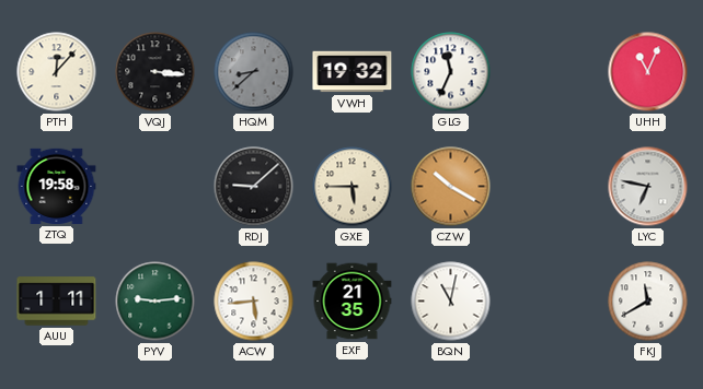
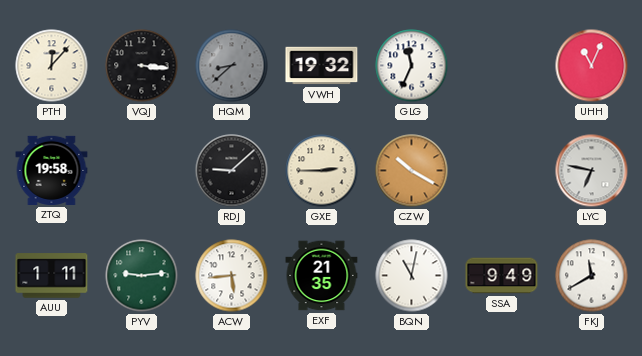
GXE: 5:45 -> 2:45 (322, 171)
SSA: none -> 9:49 (502, 276)
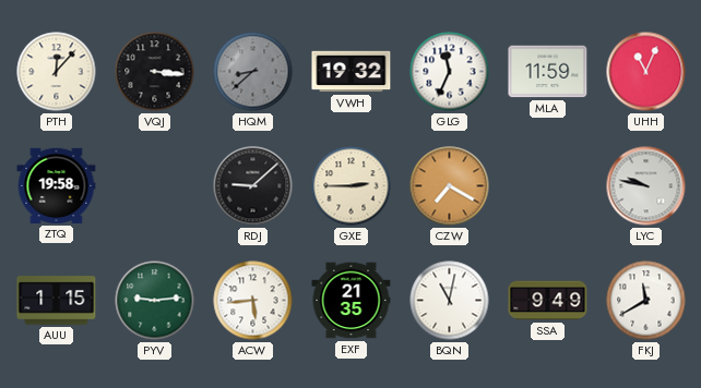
MLA: none -> 11:59 (548, 72)
CZW: 10:20 -> 7:20 (450, 186)
LYC: 6:47 -> 9:47 (646, 186)
AUU: 1:11 -> 1:15 (57, 301)
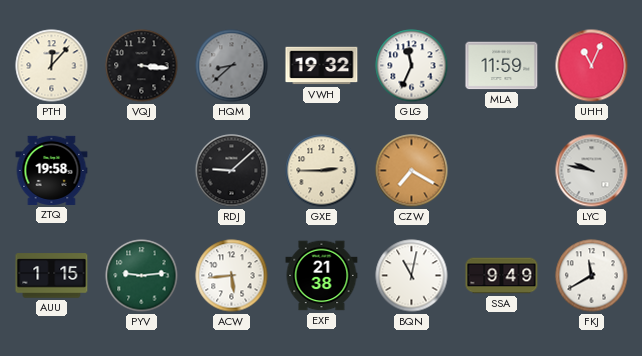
EXF: 21:35 -> 21:38 (322, 276)
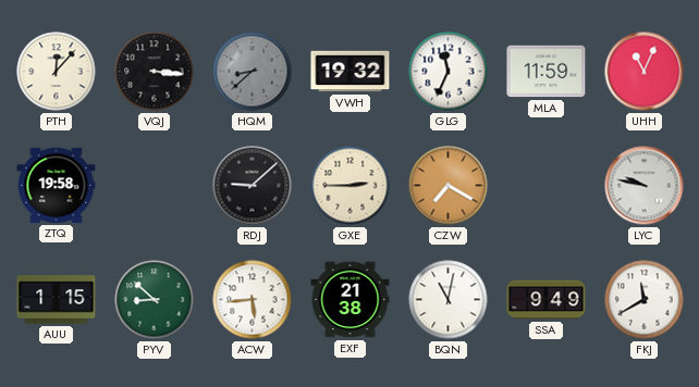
PYV: 9:14 -> 8:52 (155, 300)
